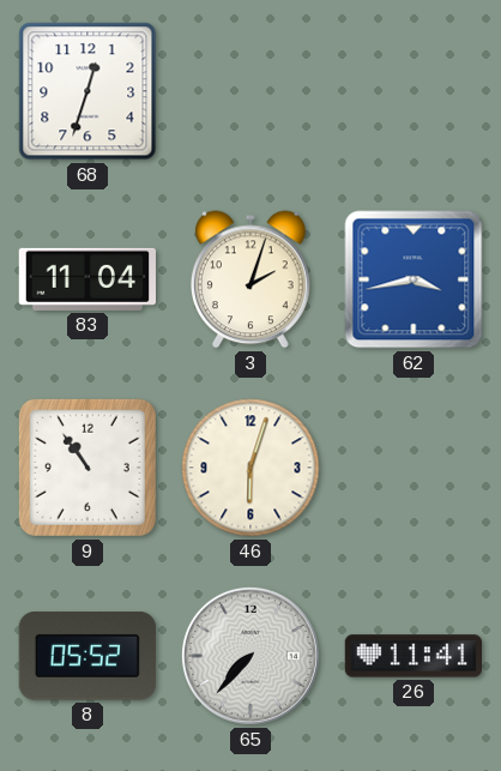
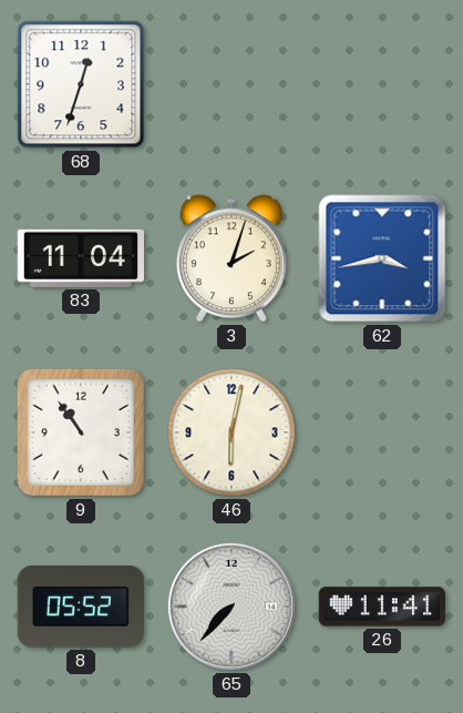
46: 6:03 -> 6:02 (231, 432)
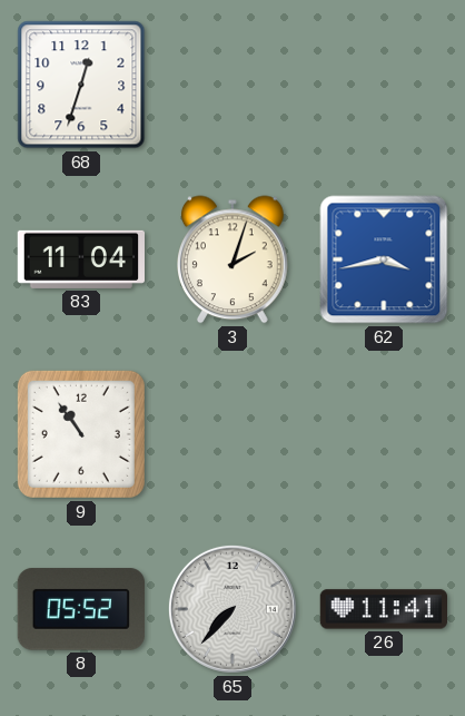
46: 6:02 -> none (231, 432)
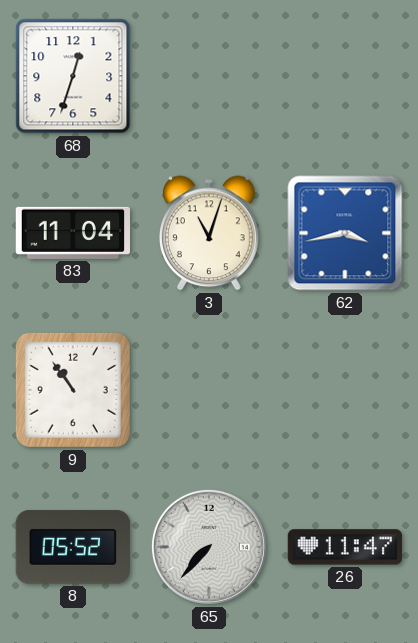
3: 2:03 -> 11:03 (210, 233)
26: 11:41 -> 11:47 (344, 547)
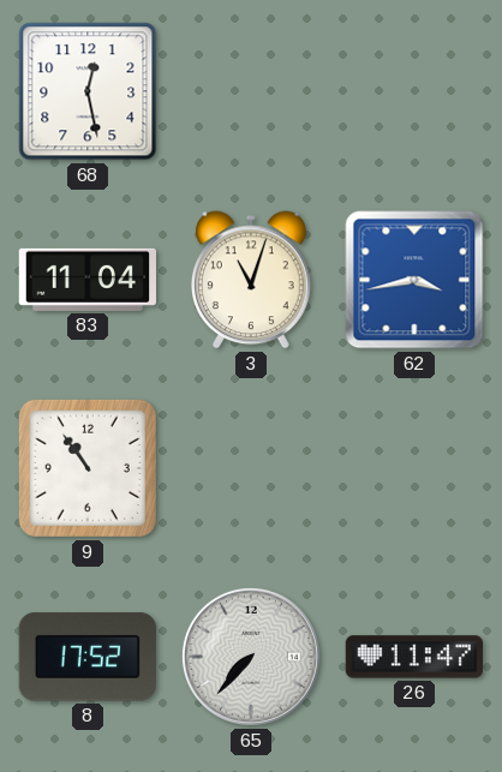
68: 12:33 -> 12:28 (88, 91)
8: 05:52 -> 17:52 (88, 657)
